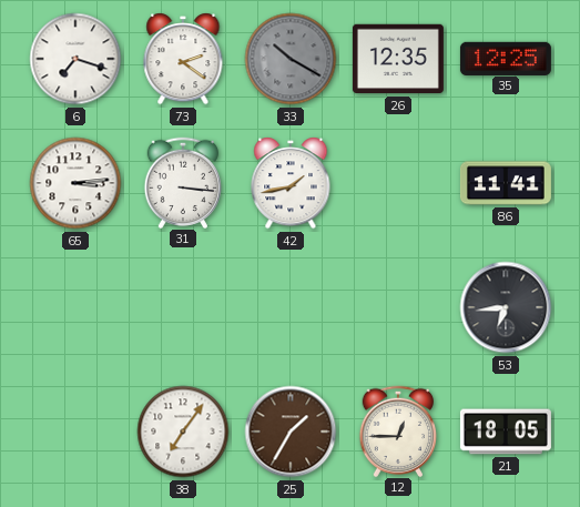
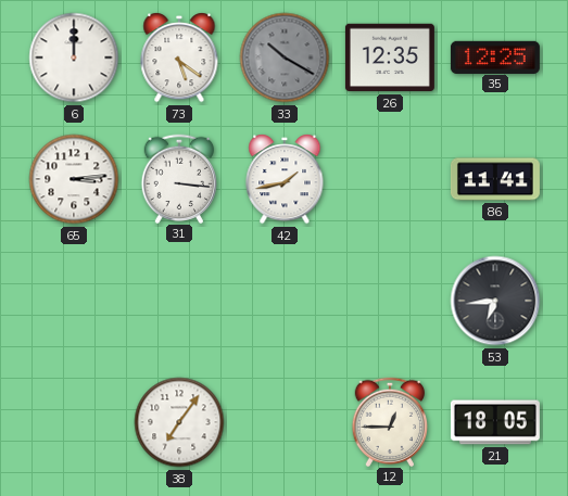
6: 7:18 -> 12:00 (74, 58)
73: 2:21 -> 5:21 (179, 58)
25: 1:35 -> none (291, 432)
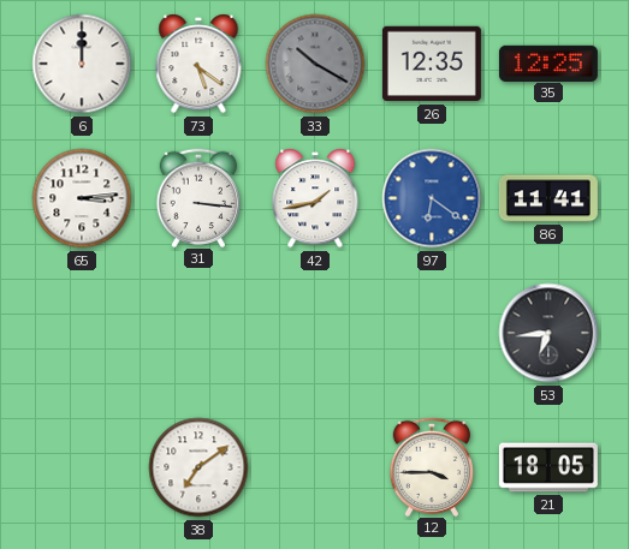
97: none -> 6:21 (432, 198)
38: 7:06 -> 7:09 (198, 467)
12: 12:45 -> 3:45 (432, 466)
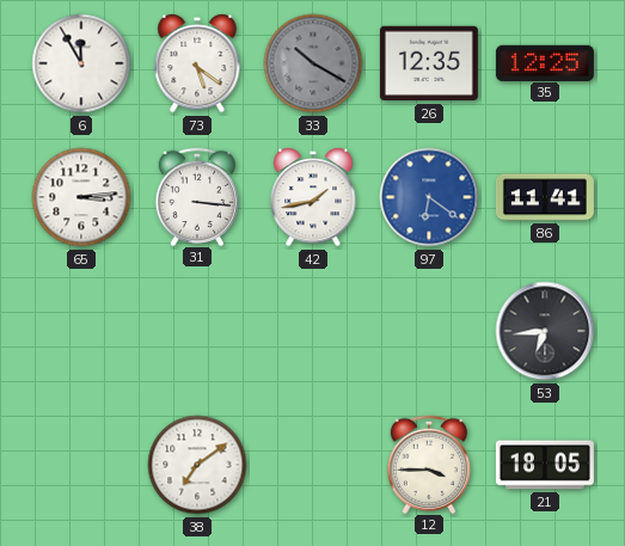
6: 12:00 -> 11:55 (81, 63)
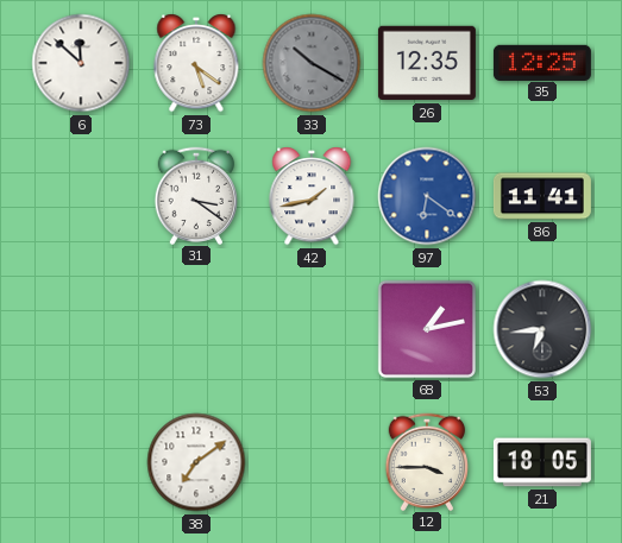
6: 11:55 -> 11:52 (81, 63)
65: 3:14 -> none (81, 197)
31: 3:16 -> 3:21 (196, 195)
68: none -> 1:13 (427, 329)
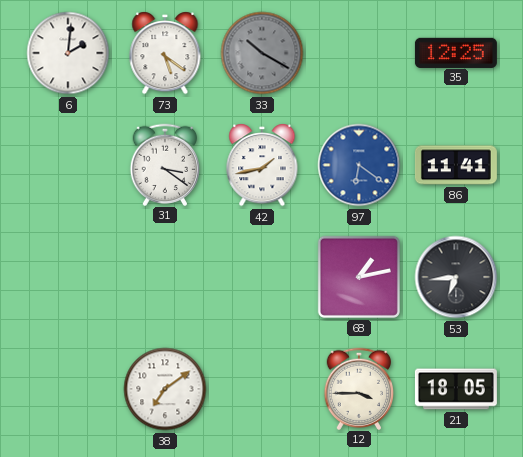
6: 11:52 -> 2:01 (68, 53)
26: 12:35 -> none (427, 63)
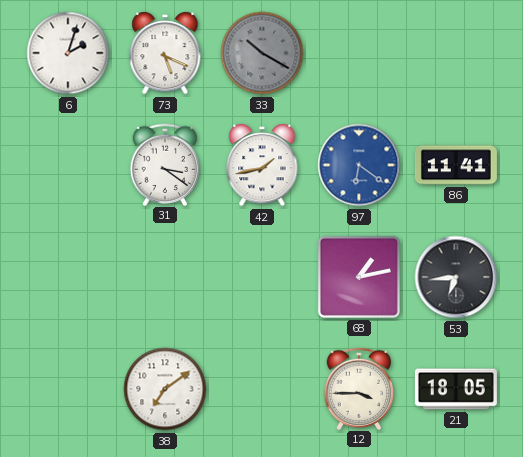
6: 2:01 -> 2:03 (68, 53)
73: 5:21 -> 5:19 (165, 53)
35: 12:25 -> none (456, 52)
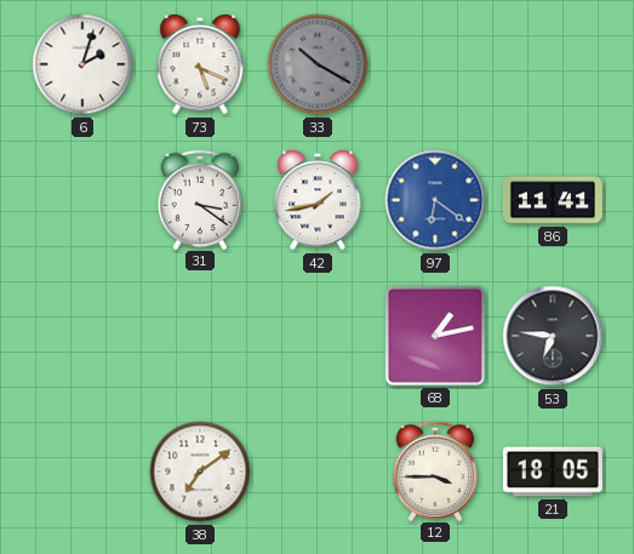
53: 6:44 -> 6:46 (553, 336)
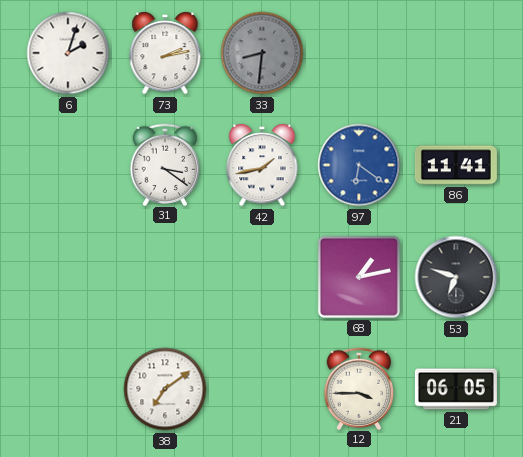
73: 5:19 -> 2:13 (165, 53)
33: 10:20 -> 8:31 (262, 53)
53: 6:46 -> 6:48 (456, 277)
21: 18:05 -> 06:05 (456, 389)
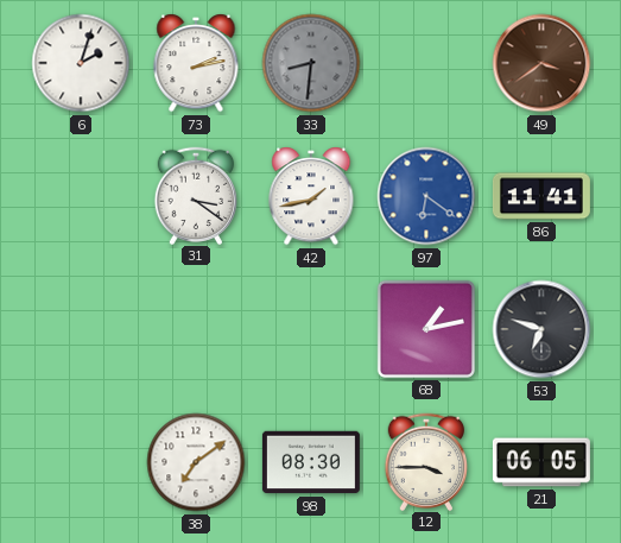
49: none -> 3:39 (541, 63)
98: none -> 08:30 (311, 462)
